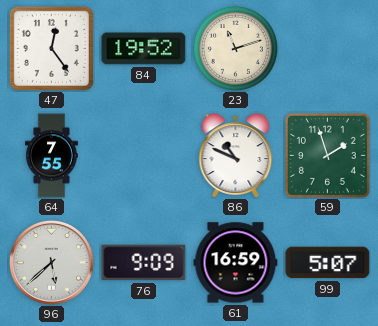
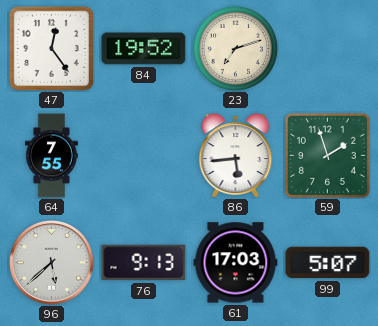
23: 11:12 -> 7:12 (235, 48)
86: 10:49 -> 5:44 (236, 156)
76: 9:09 -> 9:13 (144, 263)
61: 16:59 -> 17:03 (236, 263)
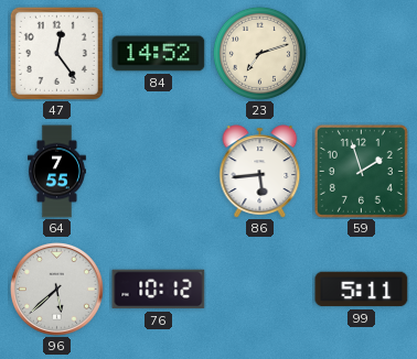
84: 19:52 -> 14:52 (159, 54)
76: 9:13 -> 10:12 (159, 290)
61: 17:03 -> none (236, 263)
99: 5:07 -> 5:11 (362, 290)
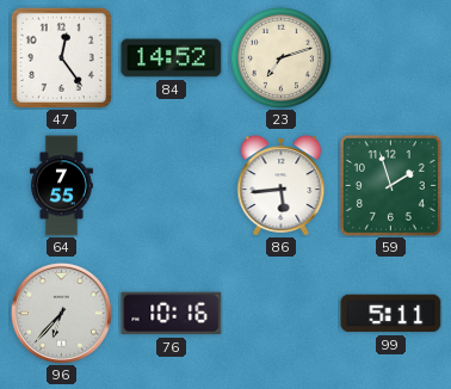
96: 5:38 -> 6:37 (61, 313)
76: 10:12 -> 10:16 (172, 314)
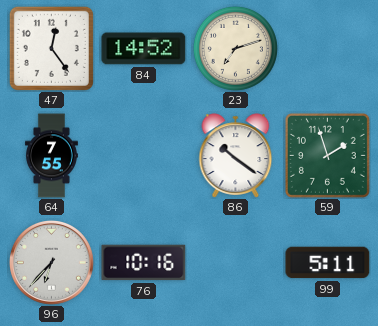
86: 5:44 -> 10:21 (236, 156)
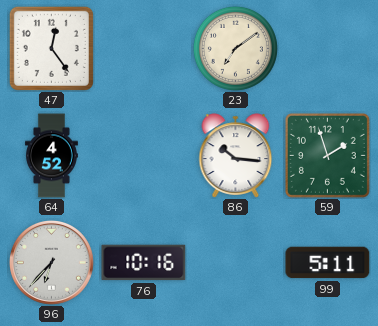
84: 14:52 -> none (144, 49)
23: 7:12 -> 7:09 (235, 48)
64: 7:55 -> 4:52 (51, 156)
86: 10:21 -> 10:16 (236, 156)
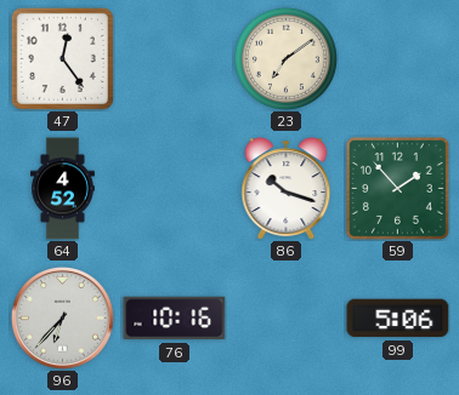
86: 10:16 -> 10:18 (287, 189)
59: 1:57 -> 1:53 (397, 188)
99: 5:11 -> 5:06 (398, 319)
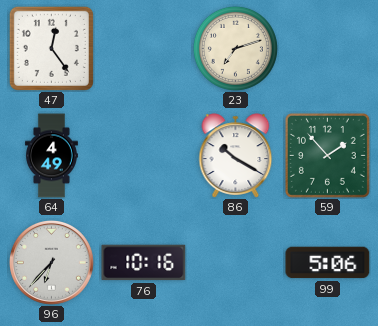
23: 7:09 -> 7:12 (235, 48)
64: 4:52 -> 4:49 (51, 156)
86: 10:18 -> 10:20 (236, 156)
